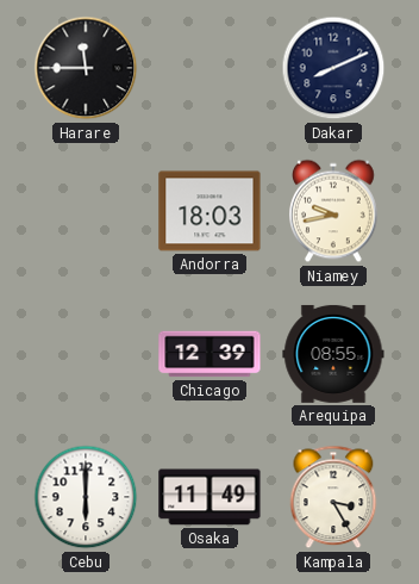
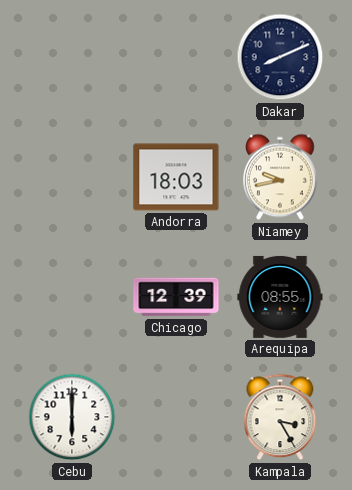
Harare: 11:45 -> none (86, 68)
Osaka: 11:49 -> none (209, 497)
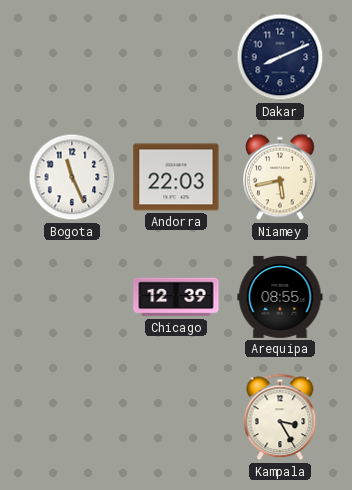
Bogota: none -> 11:26 (72, 177)
Andorra: 18:03 -> 22:03 (176, 177)
Niamey: 9:43 -> 5:43 (281, 177)
Cebu: 6:00 -> none (72, 417)
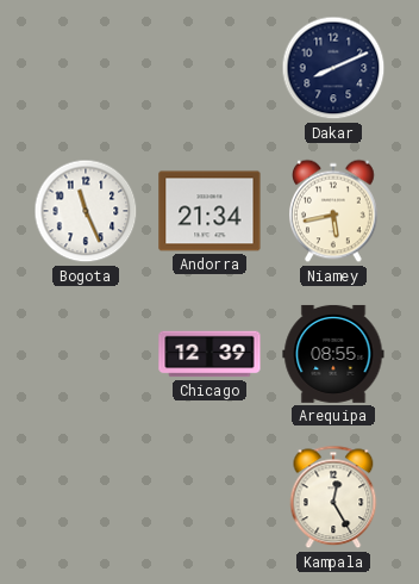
Andorra: 22:03 -> 21:34 (209, 211)
Kampala: 3:25 -> 12:25 (333, 497)
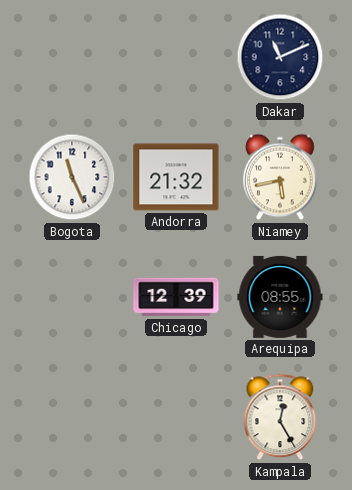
Dakar: 8:11 -> 11:11 (280, 57)
Andorra: 21:34 -> 21:32 (176, 177)
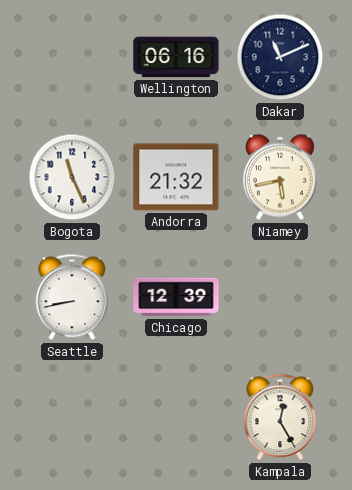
Wellington: none -> 06:16 (176, 57)
Seattle: none -> 8:43 (72, 297)
Arequipa: 08:55 -> none (280, 297)
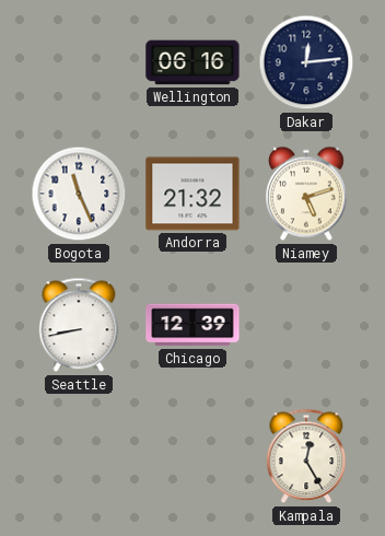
Dakar: 11:11 -> 12:14 (306, 62)
Niamey: 5:43 -> 5:12 (307, 194)
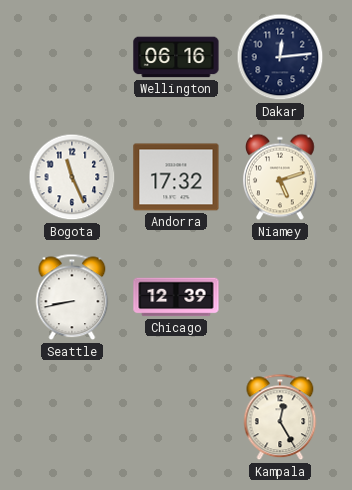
Andorra: 21:32 -> 17:32 (176, 177)
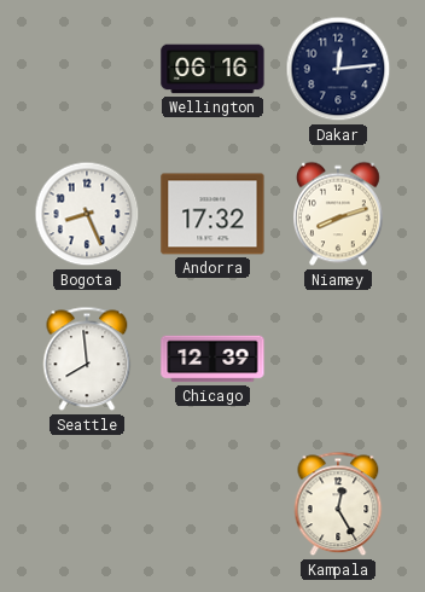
Bogota: 11:26 -> 8:26 (87, 214)
Niamey: 5:12 -> 8:12 (339, 214)
Seattle: 8:43 -> 7:59 (87, 359)
